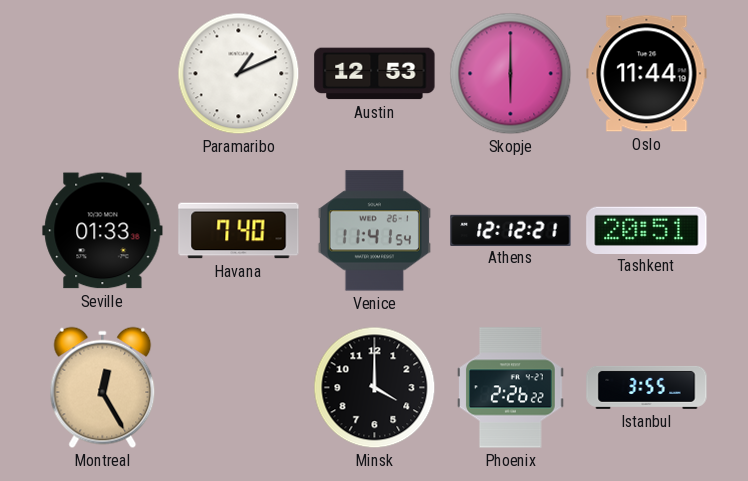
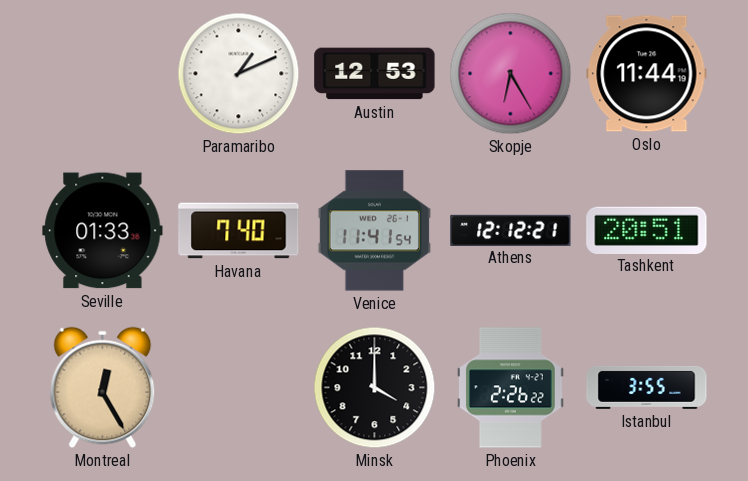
Skopje: 6:00 -> 6:25 (511, 74)
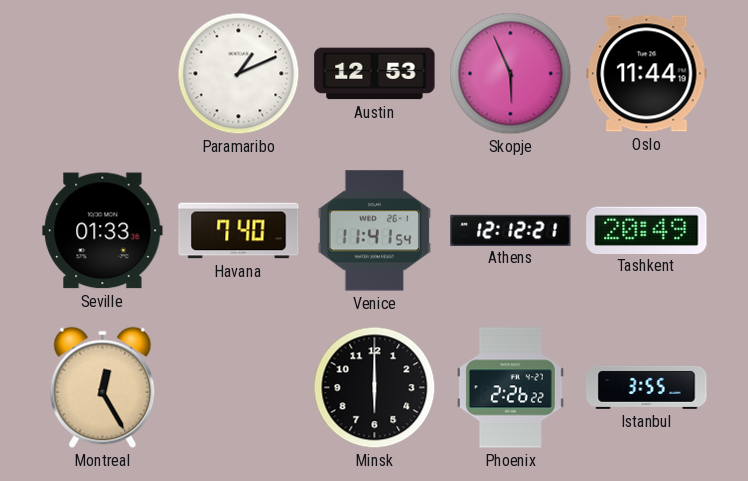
Skopje: 6:25 -> 5:56 (511, 74)
Tashkent: 20:51 -> 20:49 (647, 230)
Minsk: 4:00 -> 6:00 (375, 388)
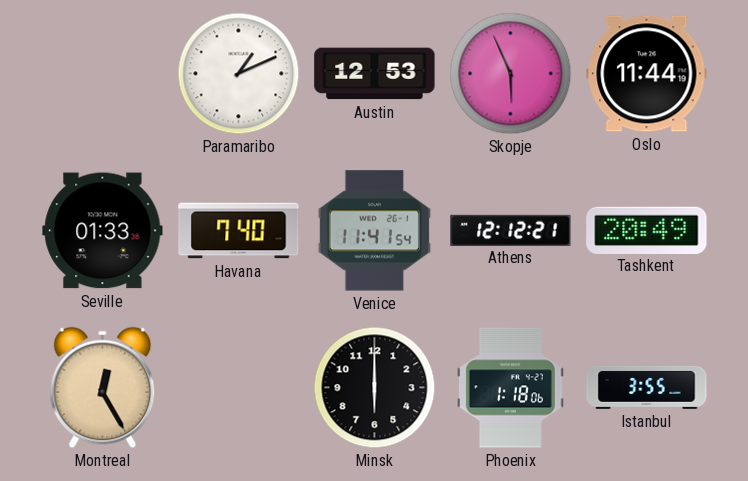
Phoenix: 2:26 -> 1:18 (511, 388)
